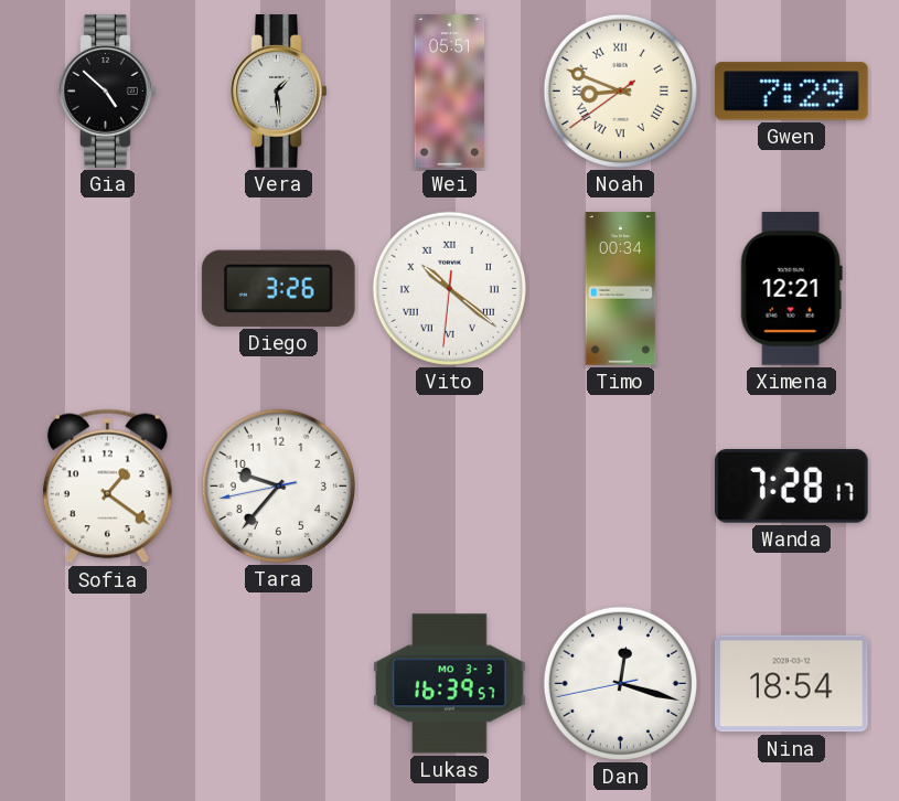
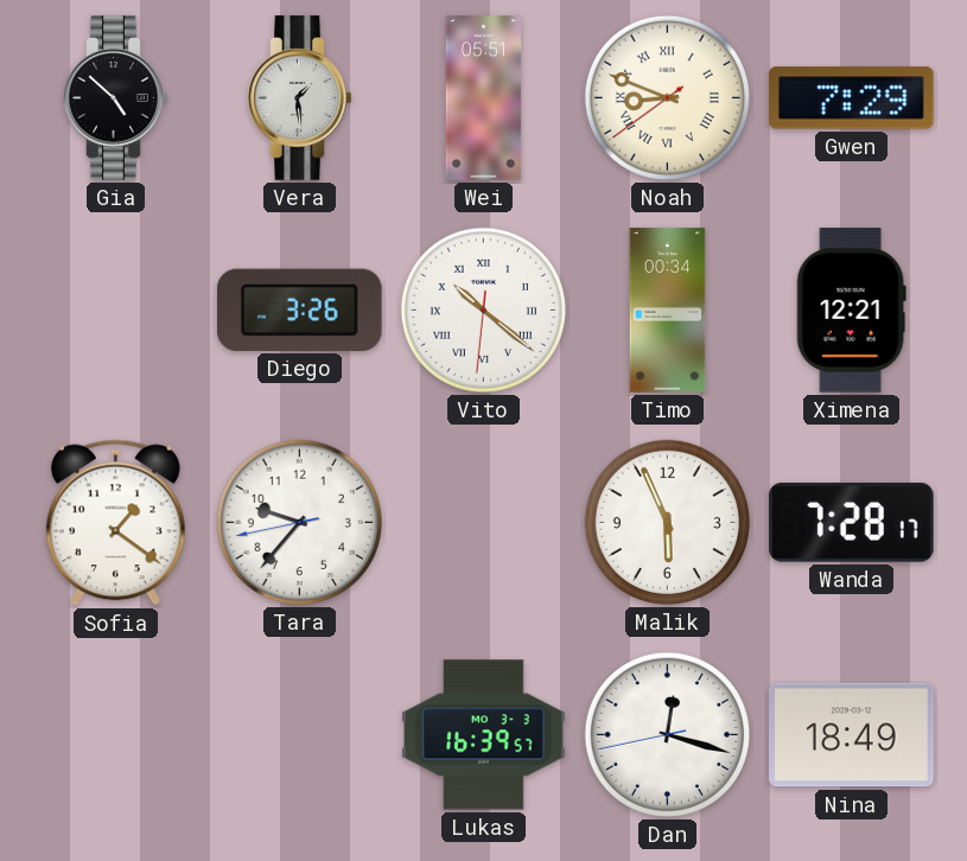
Malik: none -> 5:56 (667, 522)
Nina: 18:54 -> 18:49 (852, 735)
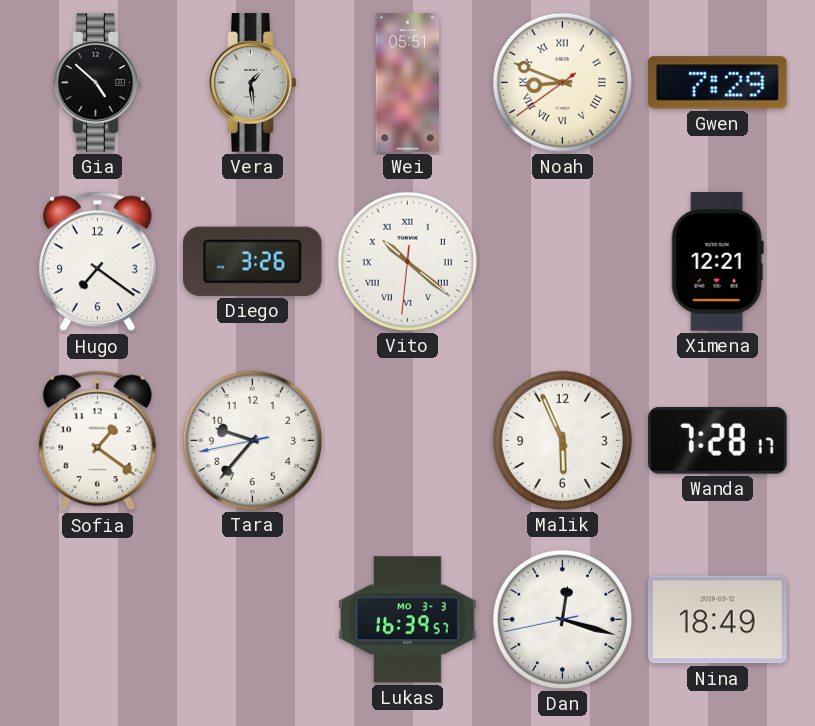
Hugo: none -> 7:21 (97, 262)
Timo: 00:34 -> none (668, 311)
